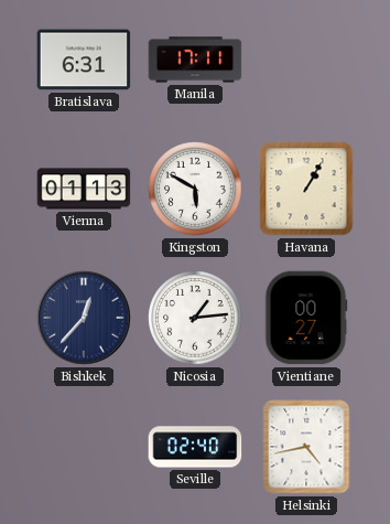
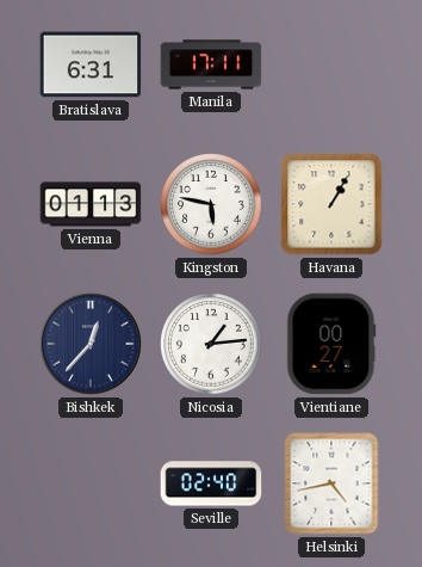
Kingston: 5:50 -> 5:47 (211, 204)
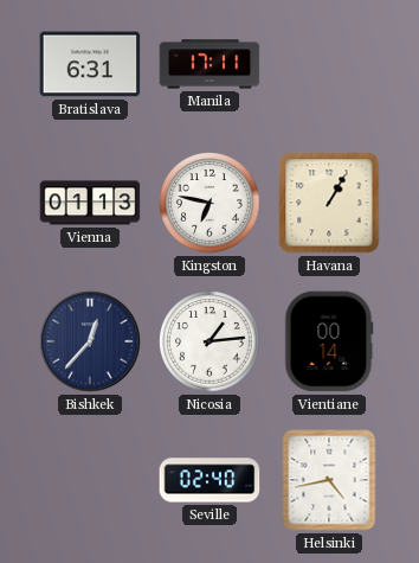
Kingston: 5:47 -> 6:47 (209, 203)
Vientiane: 00:27 -> 00:14 (329, 341)
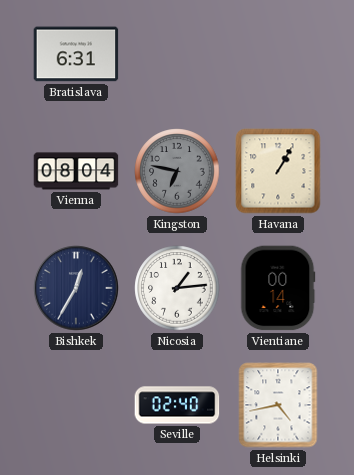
Manila: 17:11 -> none (209, 64)
Vienna: 01:13 -> 08:04 (76, 171)
Kingston dial: white -> grey (177, 171)
Bishkek: 12:37 -> 12:35 (76, 288)
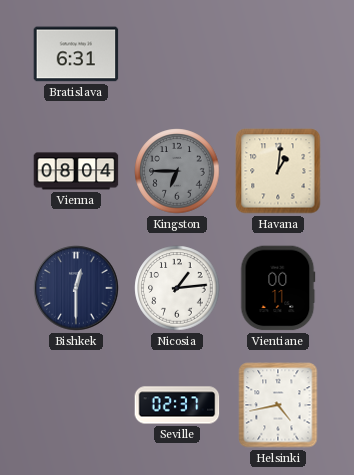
Kingston: 6:47 -> 6:45 (177, 171)
Havana: 1:05 -> 1:01 (278, 171)
Bishkek: 12:35 -> 12:30 (76, 288)
Vientiane: 00:14 -> 00:11 (278, 288)
Seville: 02:40 -> 02:37 (177, 405)
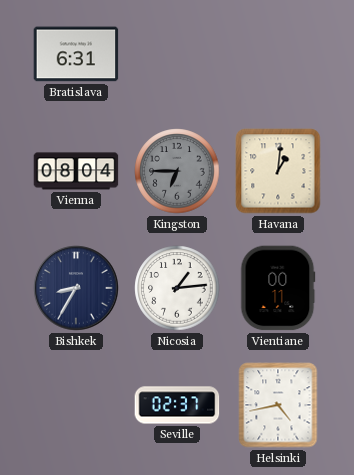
Bishkek: 12:30 -> 8:35 (76, 288)
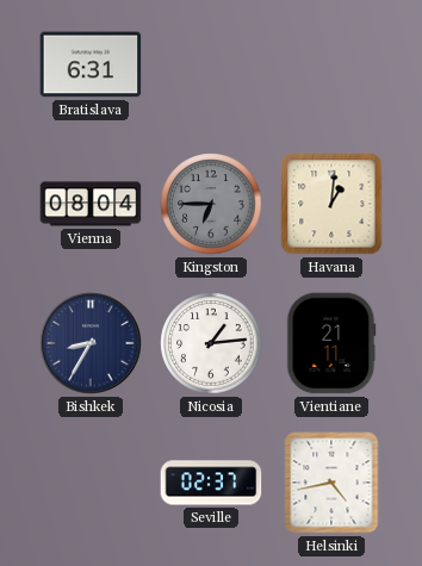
Vientiane: 00:11 -> 21:11 (331, 343)
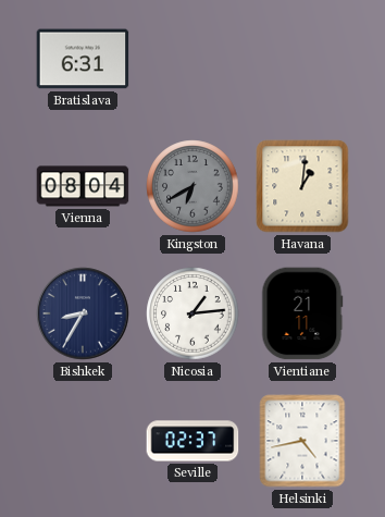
Kingston: 6:45 -> 6:40 (192, 186)
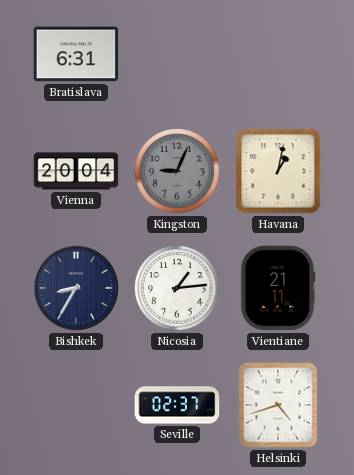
Vienna: 08:04 -> 20:04 (76, 171)
Kingston: 6:40 -> 9:04 (177, 171)
Havana: 1:01 -> 1:02 (278, 171)
Helsinki: 4:43 -> 4:42 (278, 405)
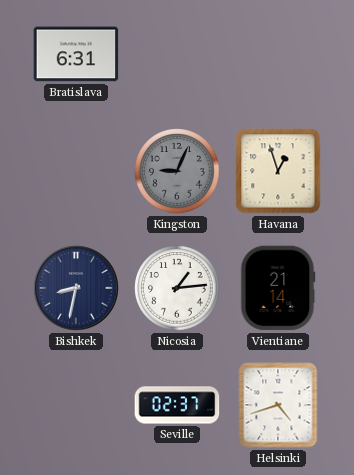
Vienna: 20:04 -> none (76, 171)
Havana: 1:02 -> 12:57 (278, 171)
Bishkek: 8:35 -> 8:32 (76, 288)
Vientiane: 21:11 -> 21:14 (278, 288)
